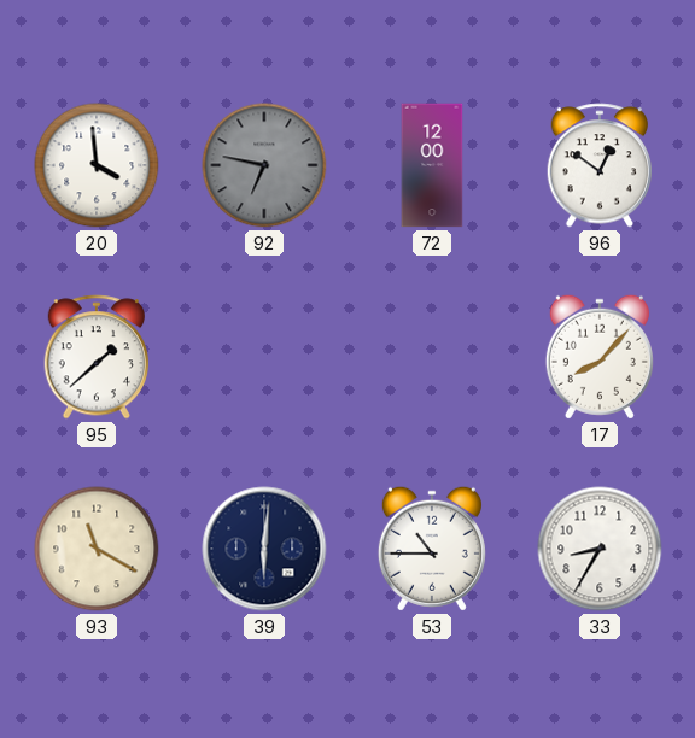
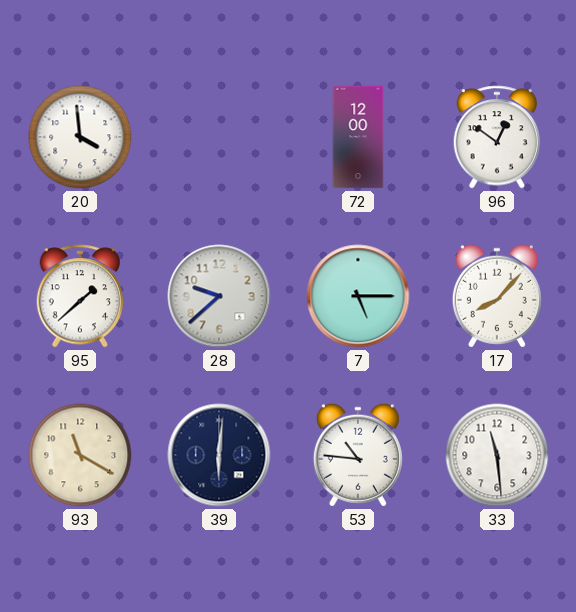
92: 6:47 -> none (264, 165)
28: none -> 9:38 (219, 296)
7: none -> 5:15 (358, 296)
53: 10:45 -> 10:46 (358, 455)
33: 8:35 -> 11:29 (497, 455)
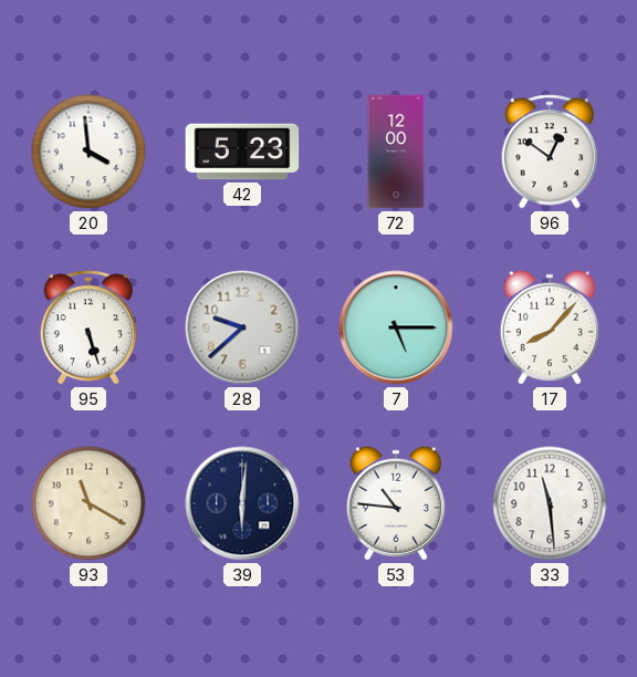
42: none -> 5:23 (242, 152)
95: 1:38 -> 5:27 (88, 327)
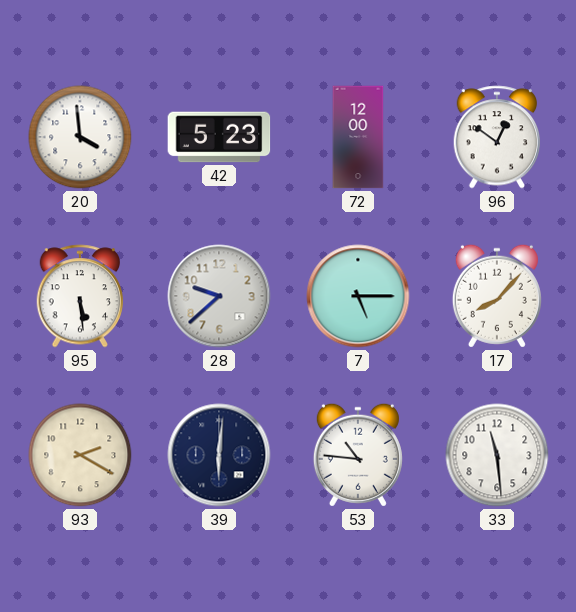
95: 5:27 -> 5:29 (80, 296)
93: 11:20 -> 2:20 (80, 455)
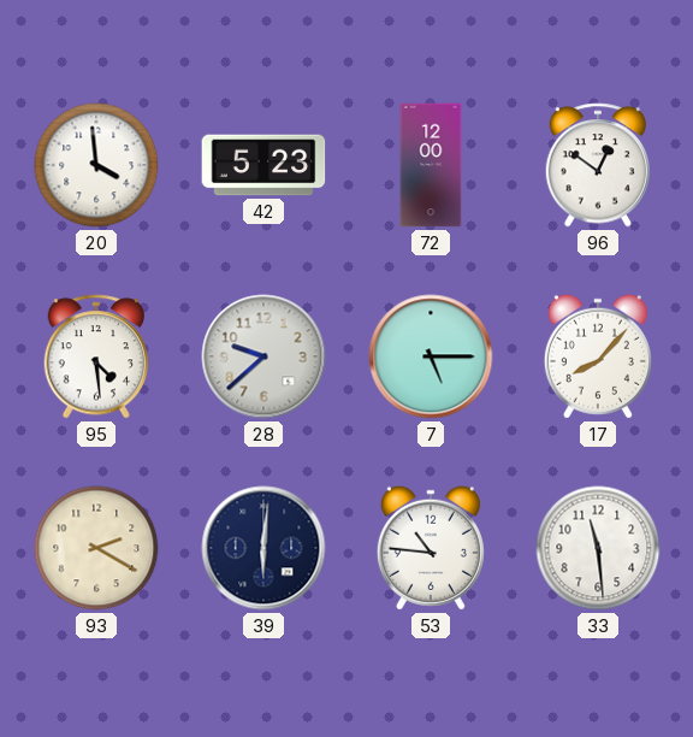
95: 5:29 -> 4:29 (96, 356)
